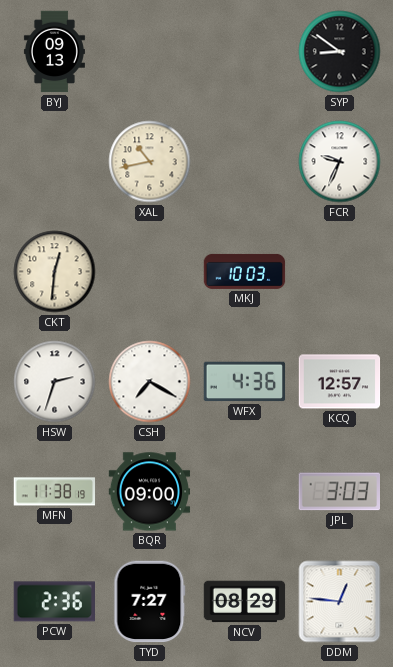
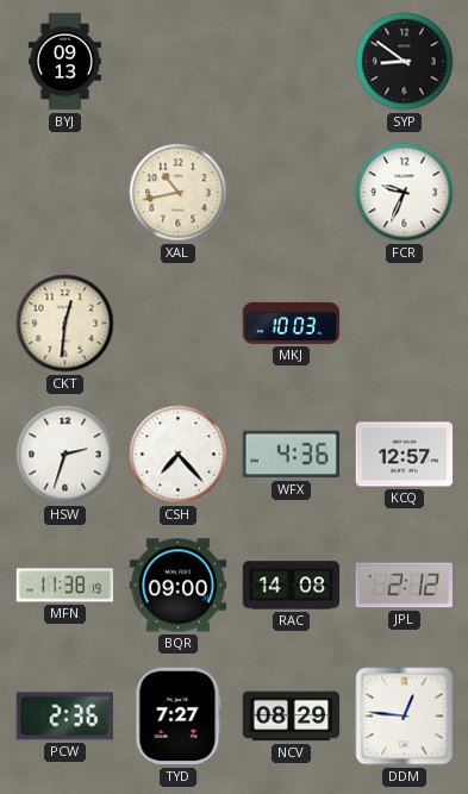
CSH: 7:20 -> 7:23 (179, 455)
RAC: none -> 14:08 (292, 586)
JPL: 3:03 -> 2:12 (404, 586)
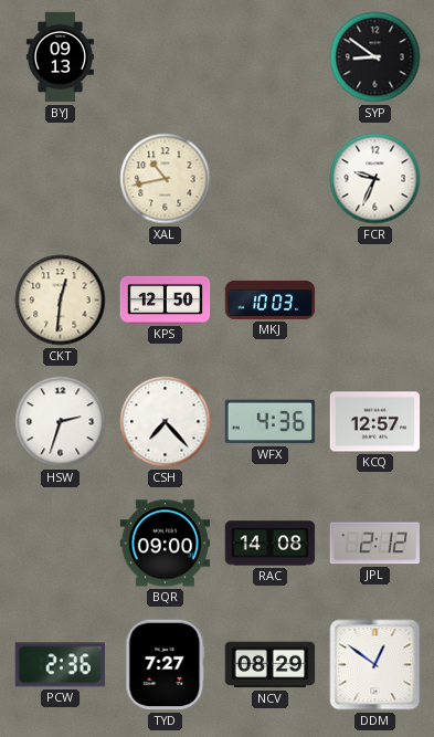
KPS: none -> 12:50 (166, 299)
MFN: 11:38 -> none (65, 586)
DDM: 12:46 -> 12:51 (375, 665)
